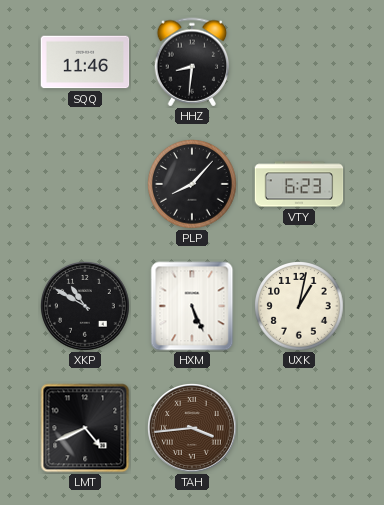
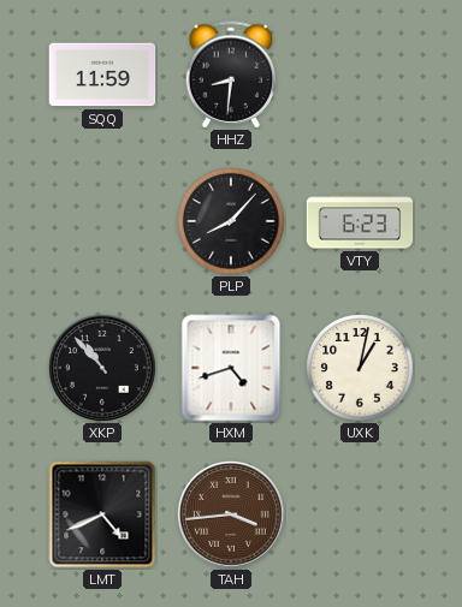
SQQ: 11:46 -> 11:59 (102, 75)
XKP: 10:50 -> 10:53 (103, 369)
HXM: 5:26 -> 4:42 (231, 368)
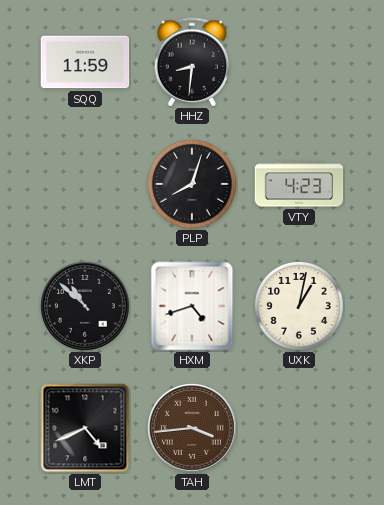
PLP: 8:07 -> 8:03 (193, 185)
VTY: 6:23 -> 4:23 (299, 184)
XKP: 10:53 -> 10:52 (86, 307)
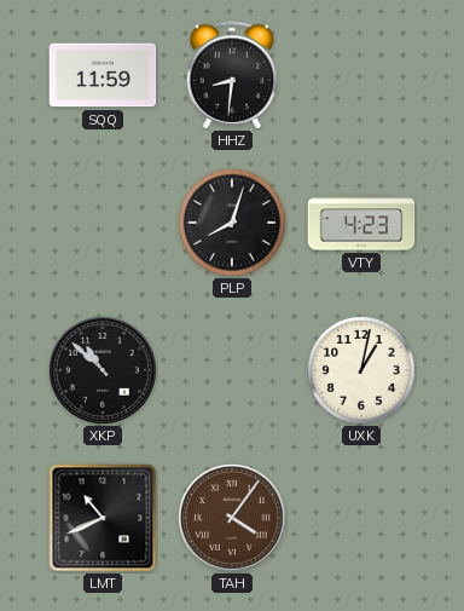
HXM: 4:42 -> none (192, 306)
LMT: 4:41 -> 10:41 (103, 518)
TAH: 3:44 -> 4:06 (233, 519)
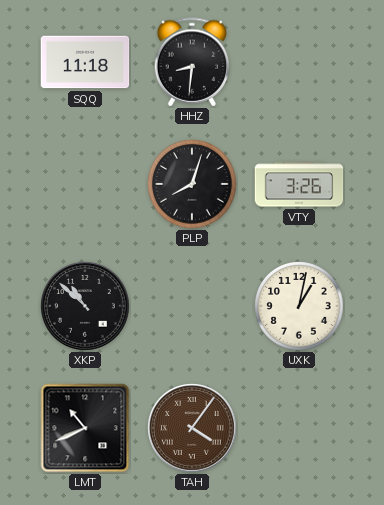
SQQ: 11:59 -> 11:18 (85, 62)
VTY: 4:23 -> 3:26 (299, 184)
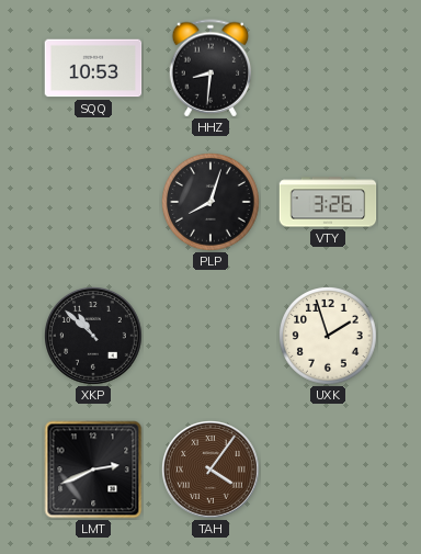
SQQ: 11:18 -> 10:53 (93, 68)
UXK: 1:02 -> 1:57 (329, 337)
LMT: 10:41 -> 2:41 (93, 470)
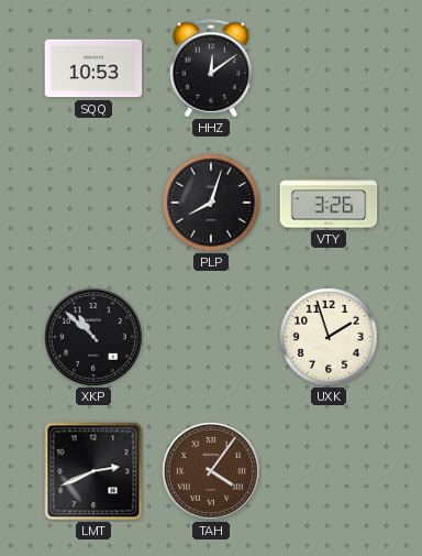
HHZ: 8:31 -> 12:09 (211, 68)
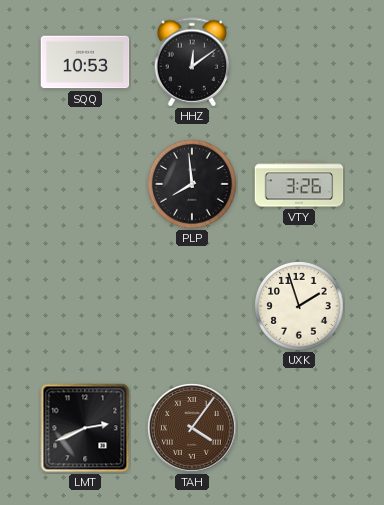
PLP: 8:03 -> 7:59 (193, 185)
XKP: 10:52 -> none (95, 338)
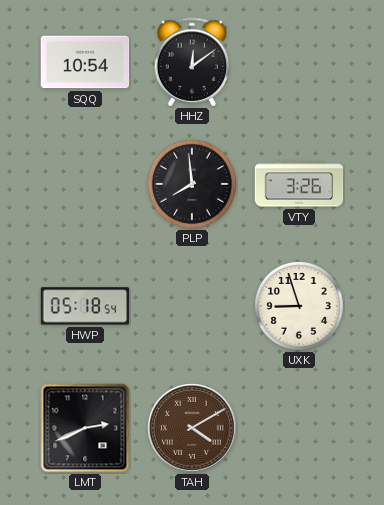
SQQ: 10:53 -> 10:54 (85, 62)
HWP: none -> 05:18 (85, 306)
UXK: 1:57 -> 8:57 (300, 307)
TAH: 4:06 -> 4:10 (193, 429)
